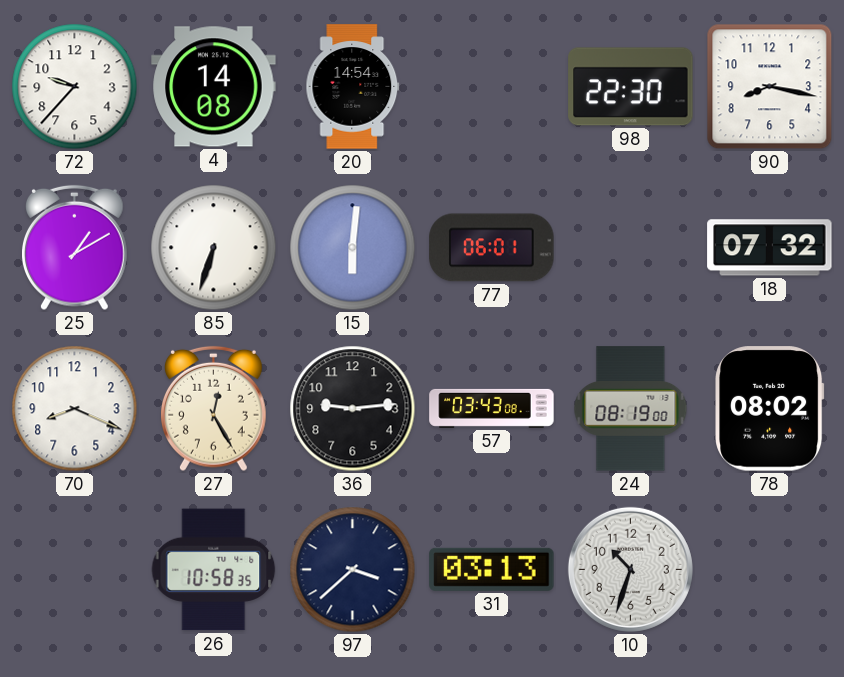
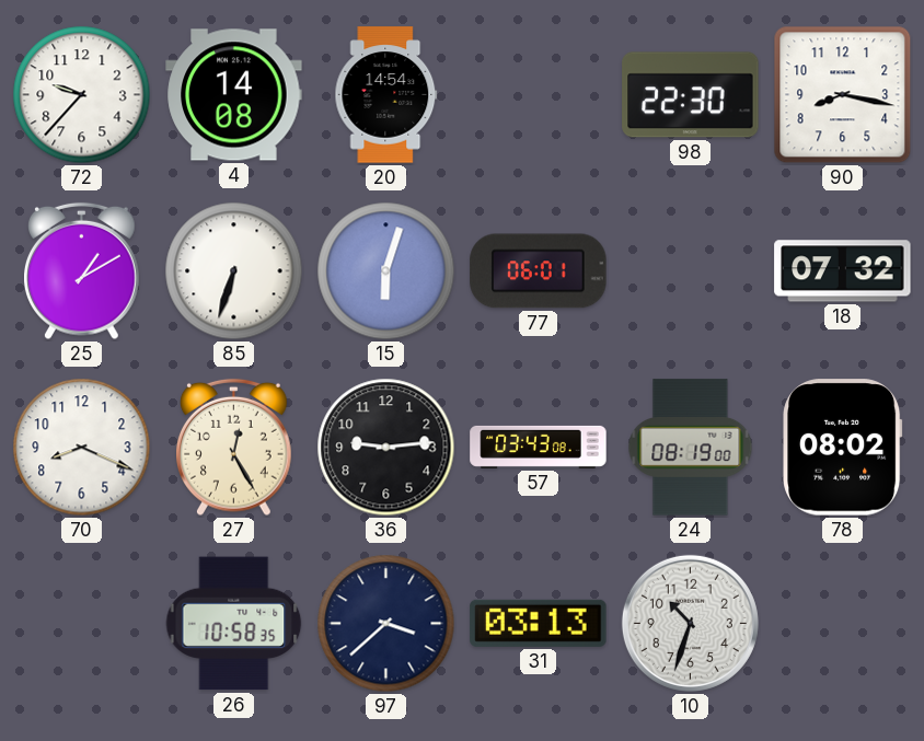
15: 6:01 -> 6:03 (386, 271)
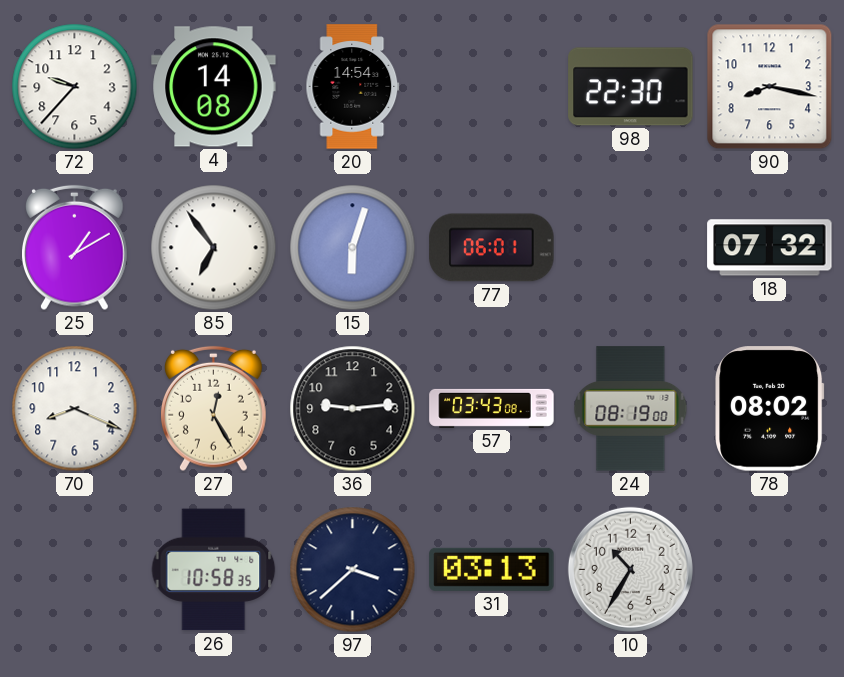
85: 6:33 -> 6:54 (214, 248)
10: 10:33 -> 10:35 (630, 569)
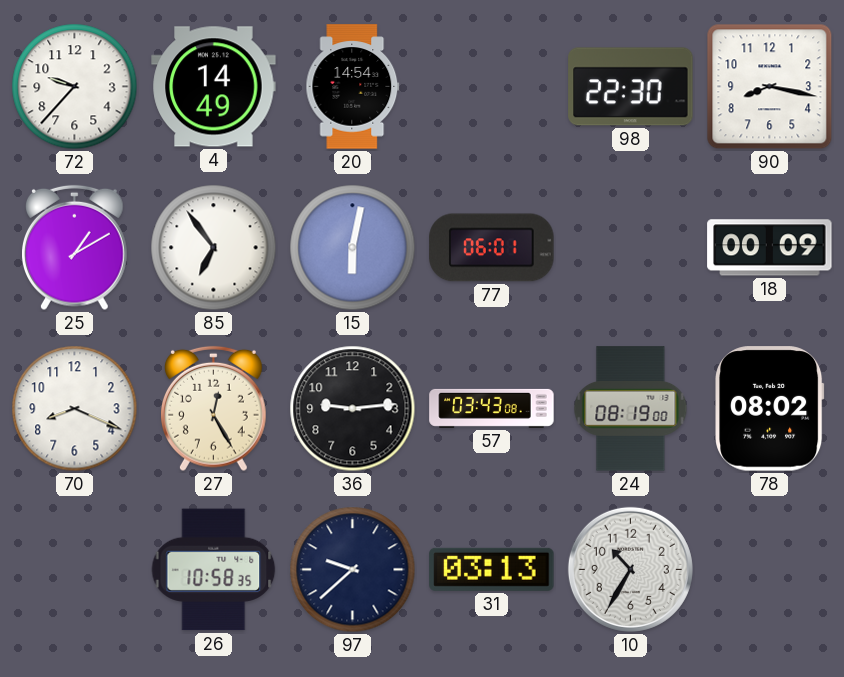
4: 14:08 -> 14:49 (214, 87)
15: 6:03 -> 6:02 (353, 248)
18: 07:32 -> 00:09 (770, 248)
97: 3:38 -> 9:38 (353, 570)
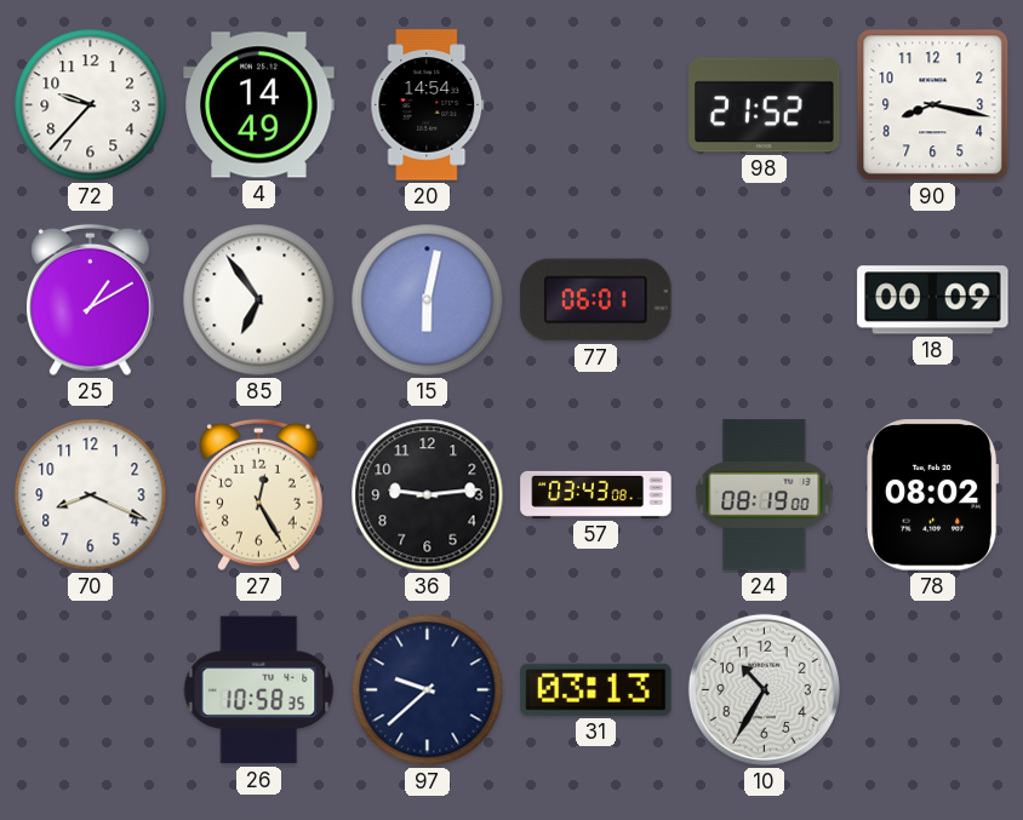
98: 22:30 -> 21:52 (765, 105)
